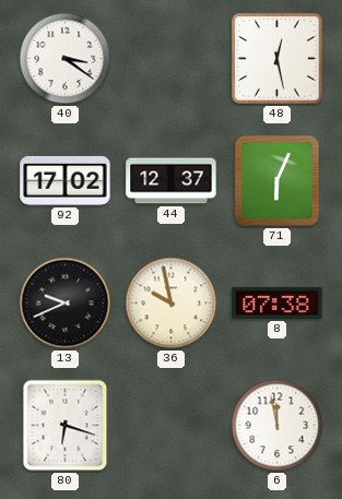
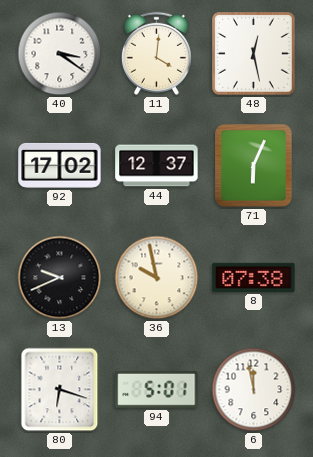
11: none -> 4:01 (156, 53)
94: none -> 5:01 (157, 390)
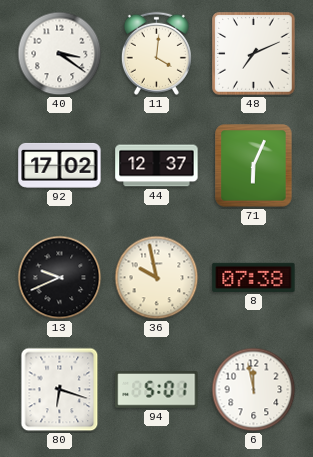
48: 12:28 -> 7:11 (254, 54)
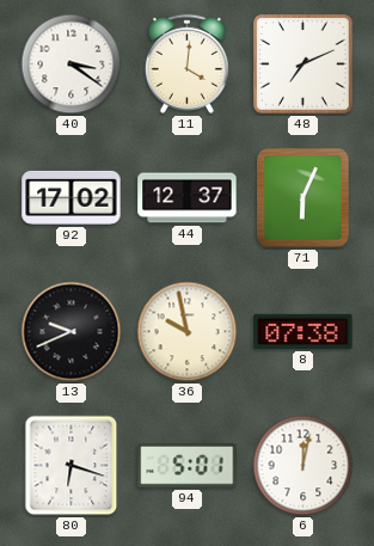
6: 11:58 -> 12:02 (304, 466)
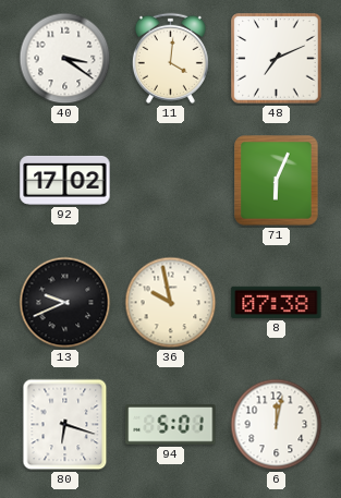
44: 12:37 -> none (188, 198)
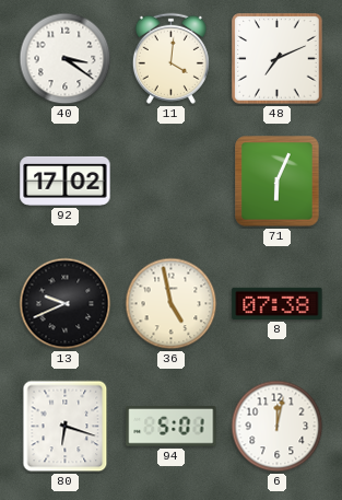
36: 9:58 -> 4:58 (172, 304)
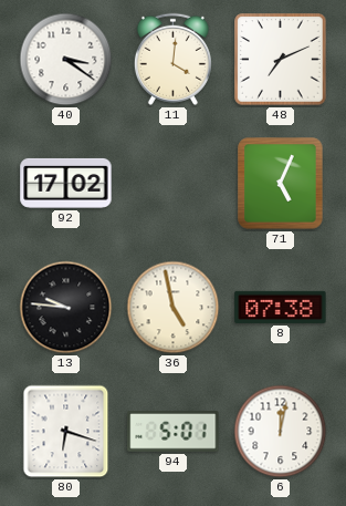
71: 6:04 -> 5:04 (281, 184)
13: 9:41 -> 9:46 (66, 308)
